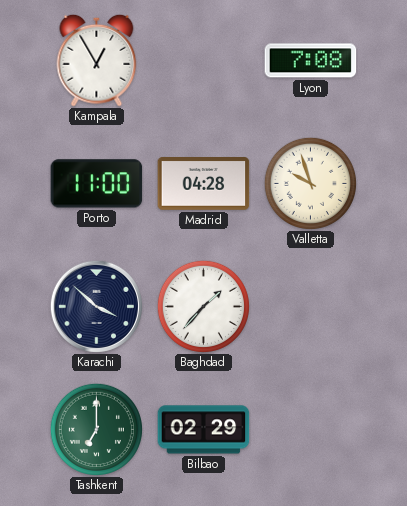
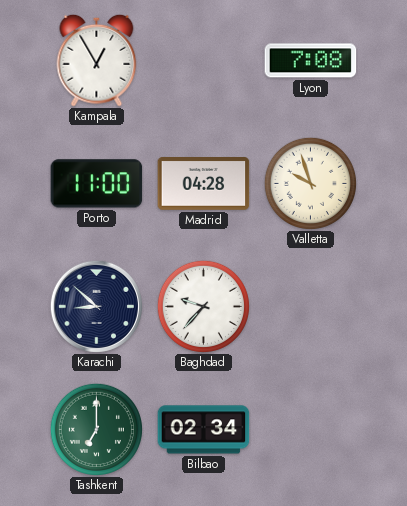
Karachi: 3:52 -> 8:52 (96, 306)
Baghdad: 1:37 -> 9:37 (203, 306)
Bilbao: 02:29 -> 02:34 (204, 430)
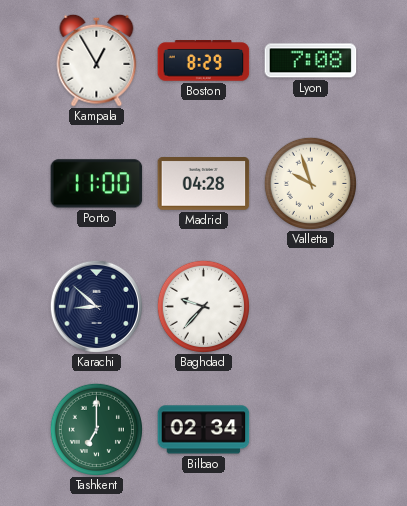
Boston: none -> 8:29 (204, 61)
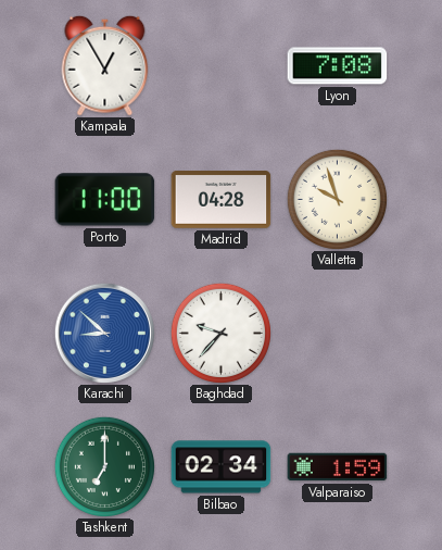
Boston: 8:29 -> none (204, 61)
Karachi dial: navy -> blue (104, 333)
Valparaiso: none -> 1:59 (338, 467)
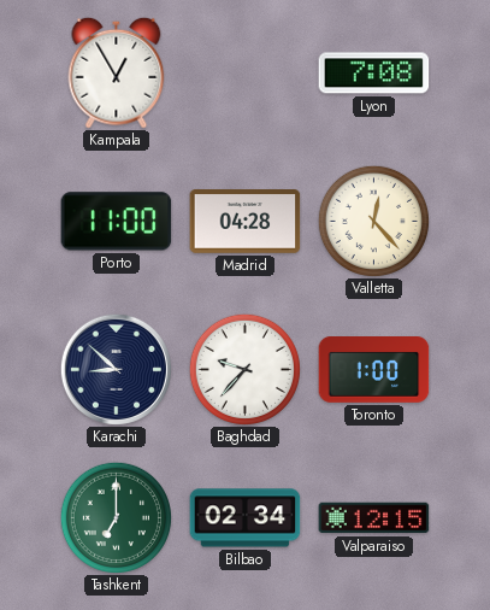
Valletta: 9:57 -> 12:23 (373, 221)
Karachi dial: blue -> navy (116, 369)
Toronto: none -> 1:00 (374, 370)
Valparaiso: 1:59 -> 12:15 (374, 518)
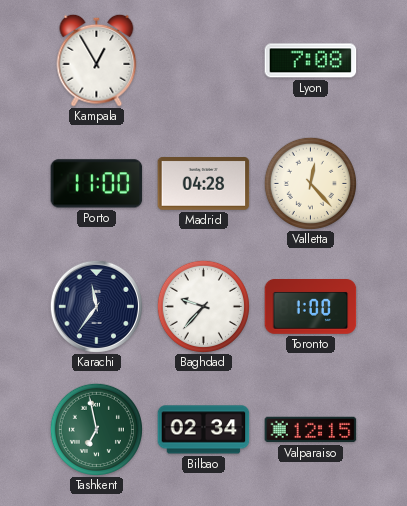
Karachi: 8:52 -> 11:36 (96, 306)
Tashkent: 7:00 -> 6:58 (96, 429)
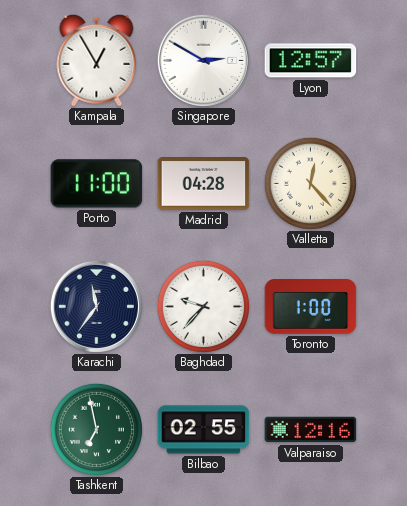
Singapore: none -> 2:50 (203, 60)
Lyon: 7:08 -> 12:57 (311, 61)
Bilbao: 02:34 -> 02:55 (204, 430)
Valparaiso: 12:15 -> 12:16 (311, 430)
